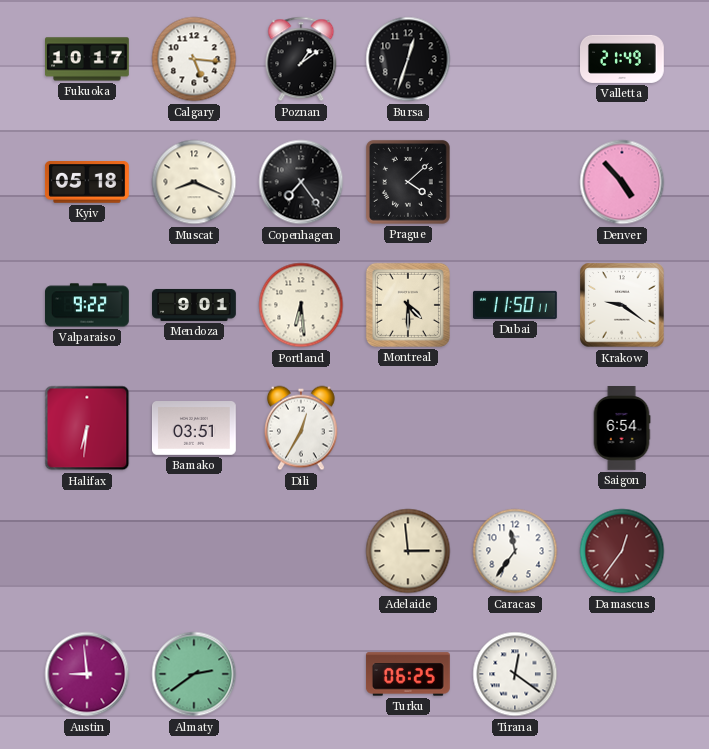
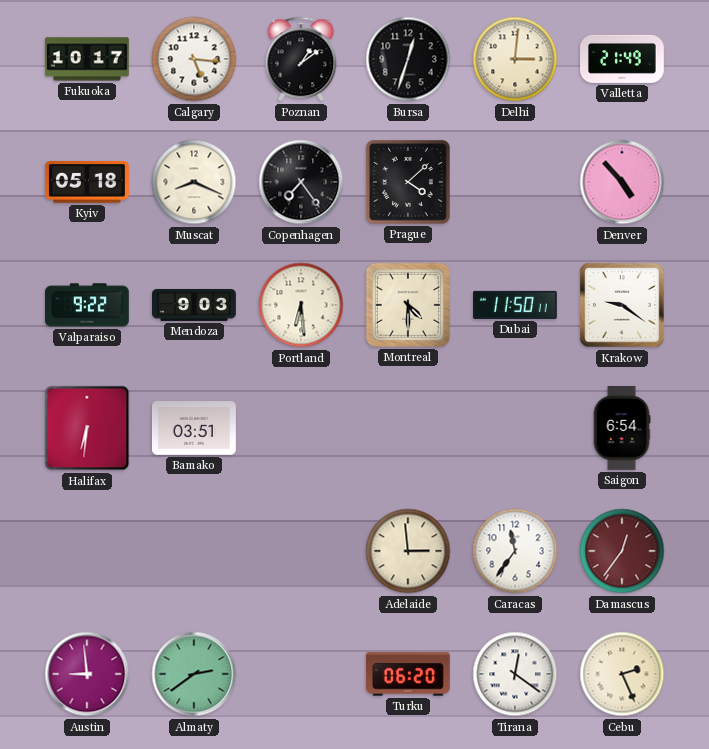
Delhi: none -> 3:01 (515, 59)
Mendoza: 9:01 -> 9:03 (195, 305)
Dili: 12:35 -> none (301, 428)
Turku: 06:25 -> 06:20 (408, 674)
Cebu: none -> 2:26 (622, 674)
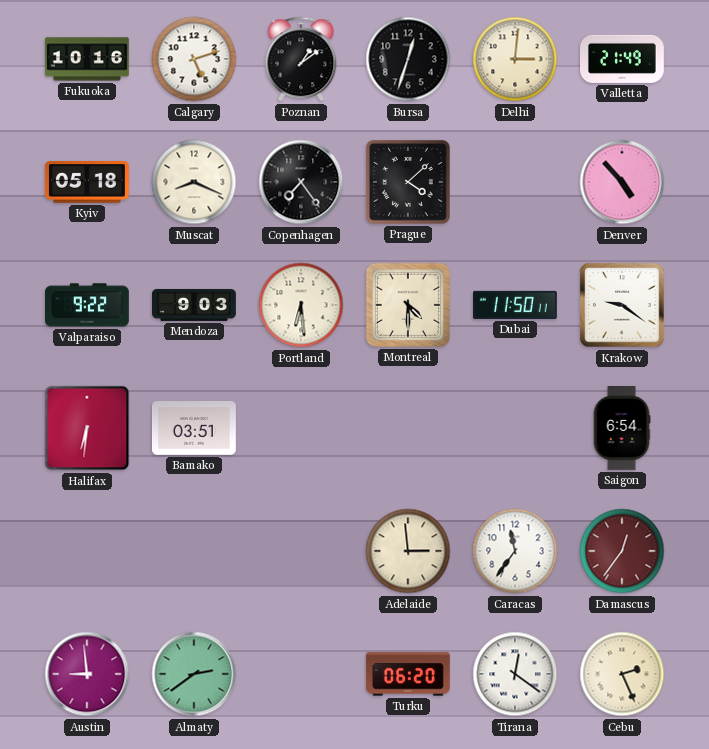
Fukuoka: 10:17 -> 10:16 (88, 59)
Calgary: 5:16 -> 5:12 (194, 59)
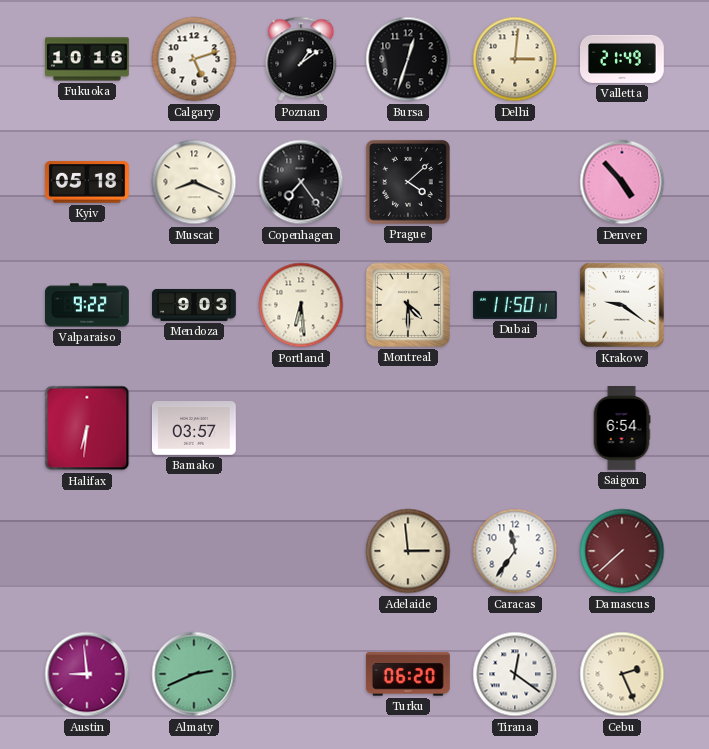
Bamako: 03:51 -> 03:57 (195, 429)
Damascus: 12:36 -> 7:38 (622, 551)
Almaty: 2:39 -> 2:41 (194, 674)
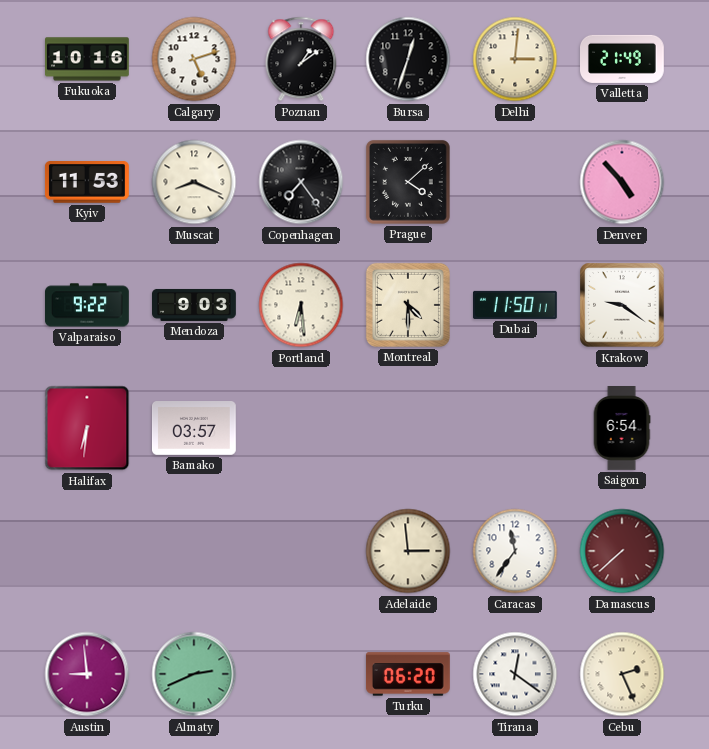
Kyiv: 05:18 -> 11:53 (87, 183)
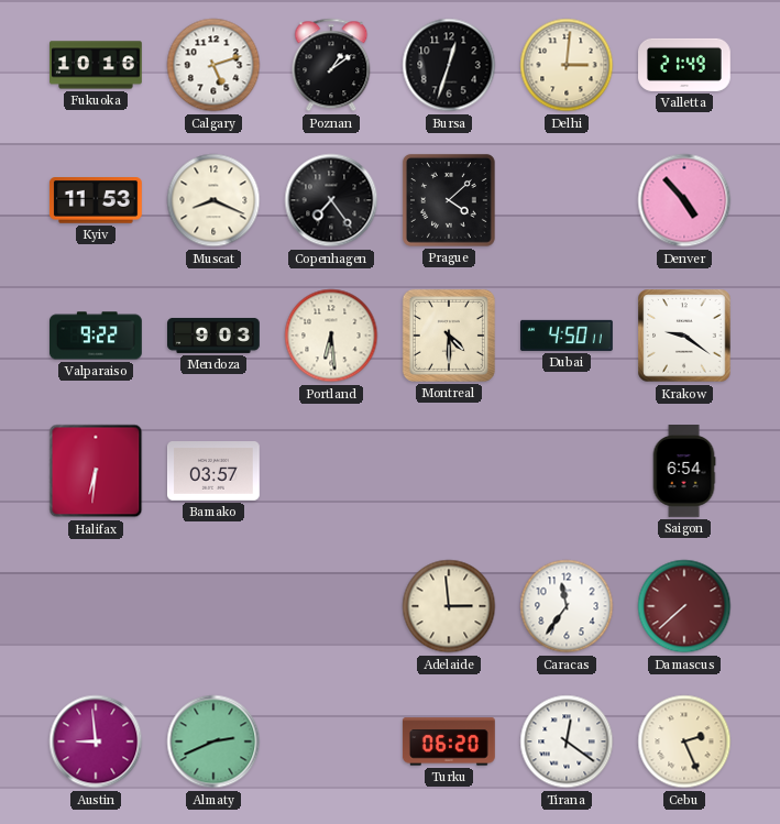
Dubai: 11:50 -> 4:50 (568, 336)
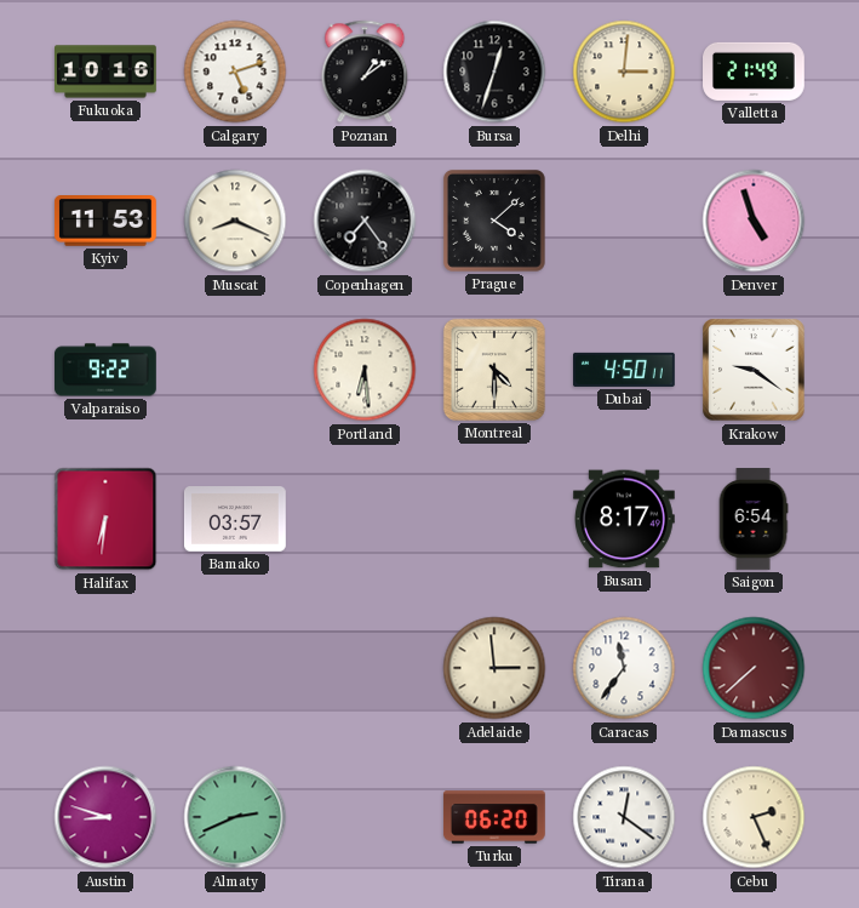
Denver: 4:53 -> 4:57 (754, 221)
Mendoza: 9:03 -> none (215, 336)
Busan: none -> 8:17 (624, 519)
Austin: 8:59 -> 8:48 (105, 817)
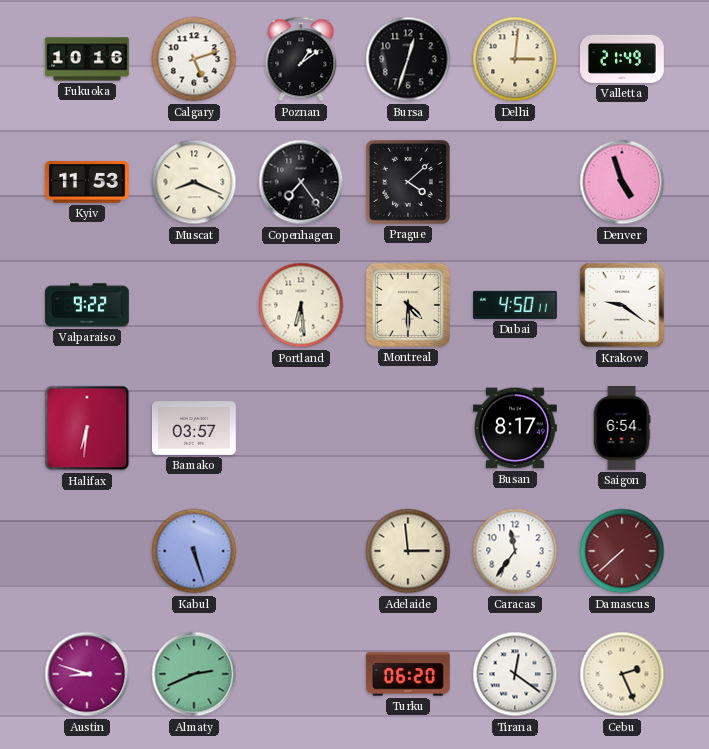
Kabul: none -> 5:27 (194, 551)
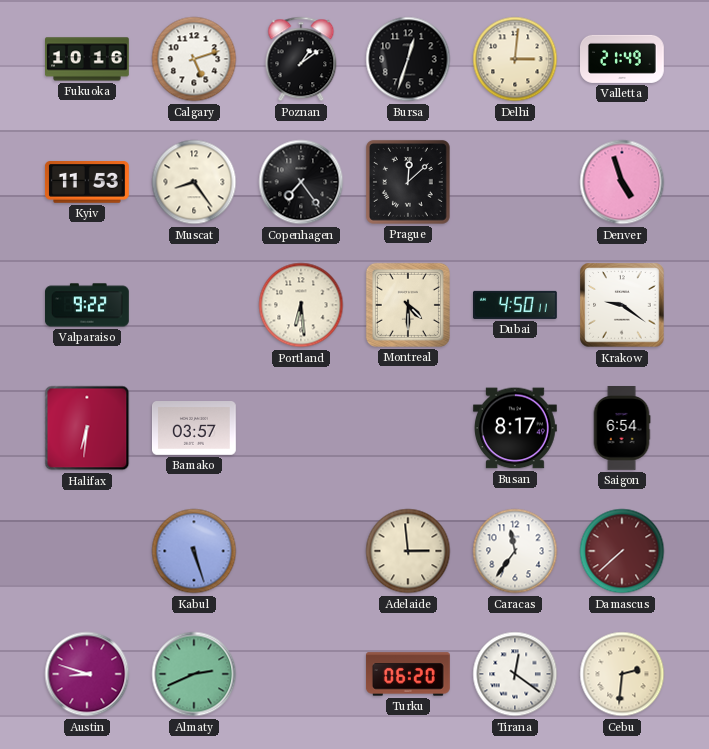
Muscat: 8:19 -> 8:24 (194, 182)
Prague: 4:08 -> 12:08 (408, 182)
Cebu: 2:26 -> 2:31 (622, 674)
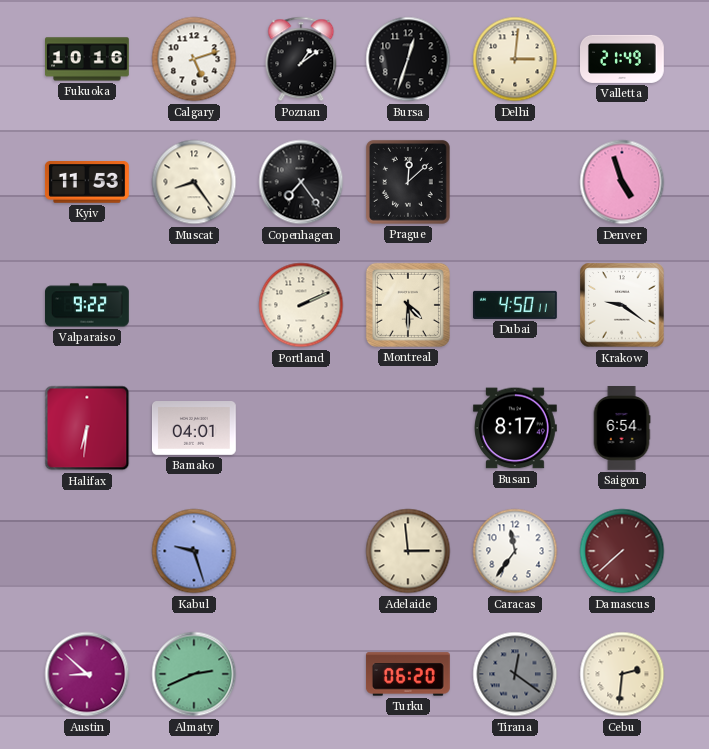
Portland: 6:29 -> 2:11 (301, 305)
Bamako: 03:57 -> 04:01 (195, 429)
Kabul: 5:27 -> 9:27 (194, 551)
Austin: 8:48 -> 8:52 (87, 674)
Tirana dial: white -> grey (515, 674)
